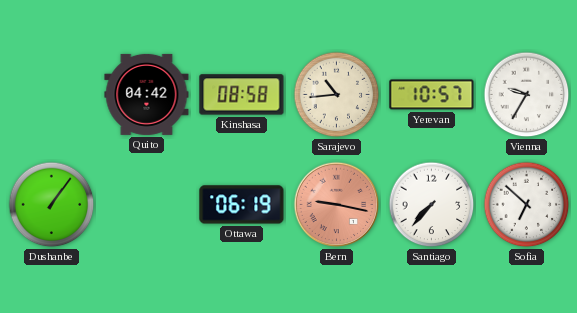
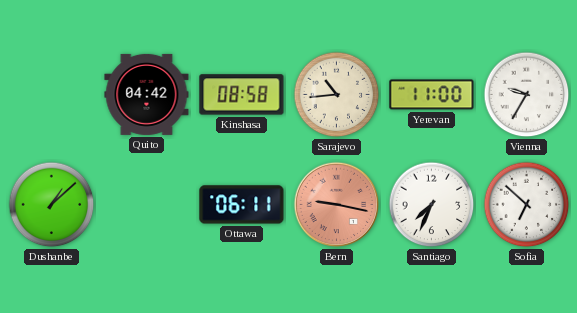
Yerevan: 10:57 -> 11:00 (432, 95)
Dushanbe: 1:06 -> 1:08 (52, 205)
Ottawa: 06:19 -> 06:11 (242, 205)
Santiago: 7:37 -> 7:34 (432, 205)
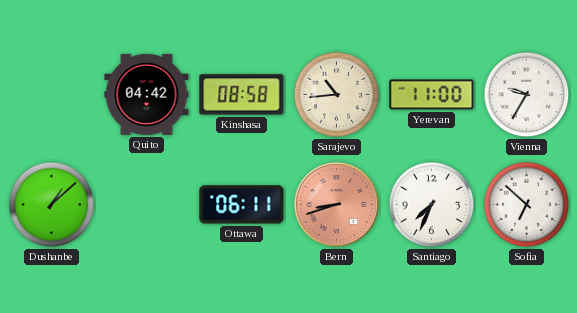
Bern: 9:17 -> 8:42 (337, 205)
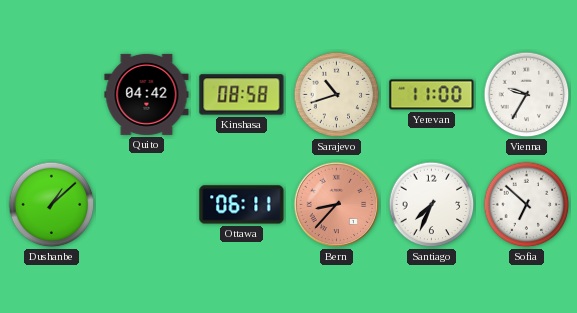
Sarajevo: 10:44 -> 10:42 (337, 95)
Bern: 8:42 -> 8:37 (337, 205)
